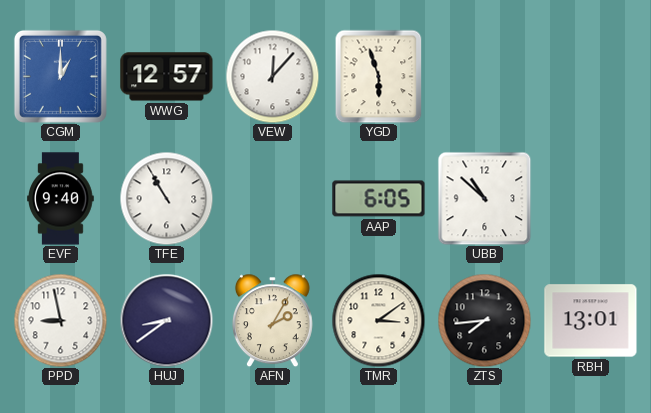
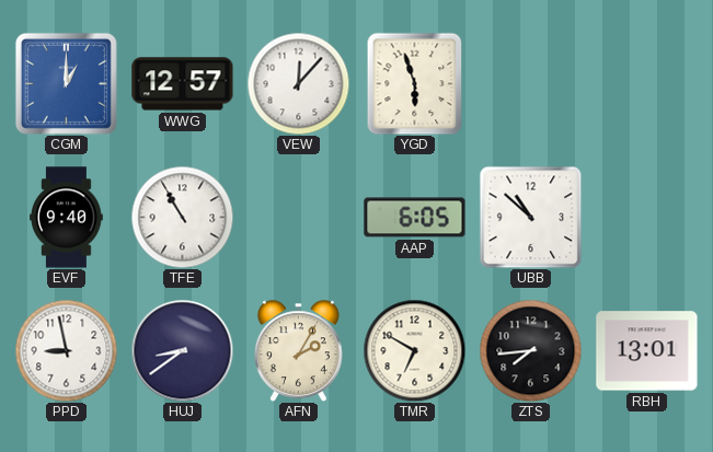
TMR: 3:09 -> 6:50 (414, 350)
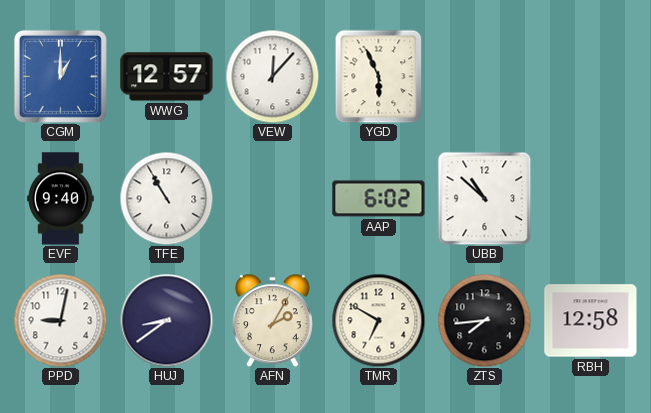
YGD: 5:57 -> 5:56 (379, 76)
AAP: 6:05 -> 6:02 (379, 199)
PPD: 8:58 -> 9:02 (60, 320)
RBH: 13:01 -> 12:58 (591, 321)
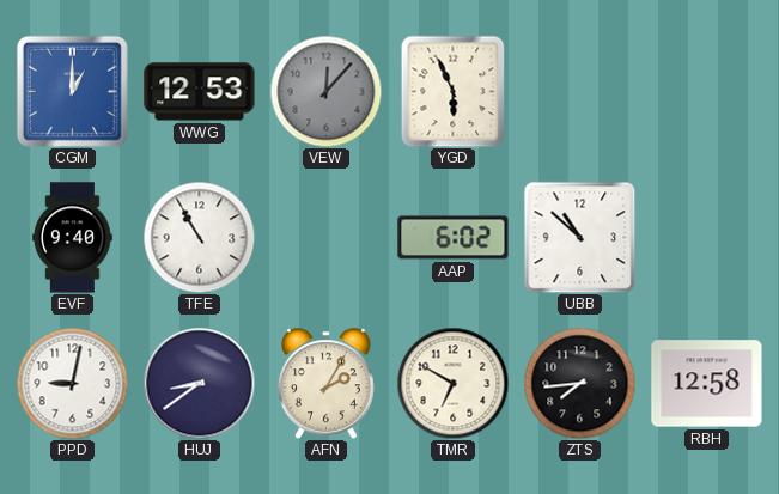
WWG: 12:57 -> 12:53 (200, 92)
VEW dial: white -> grey (325, 91)
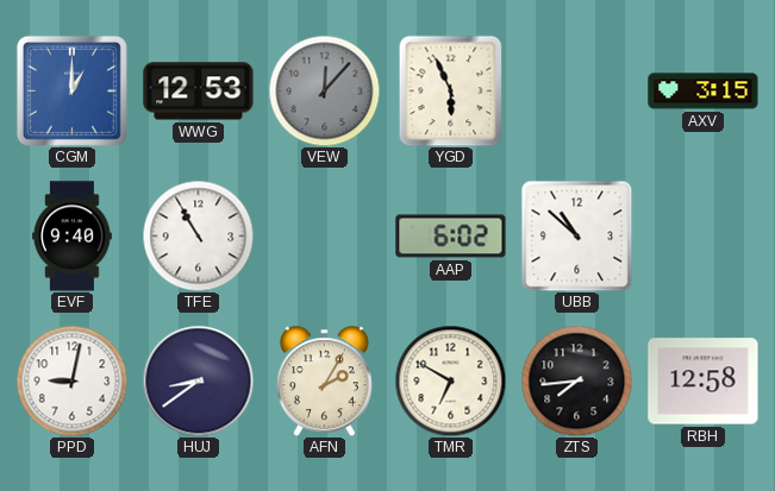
AXV: none -> 3:15 (704, 92)
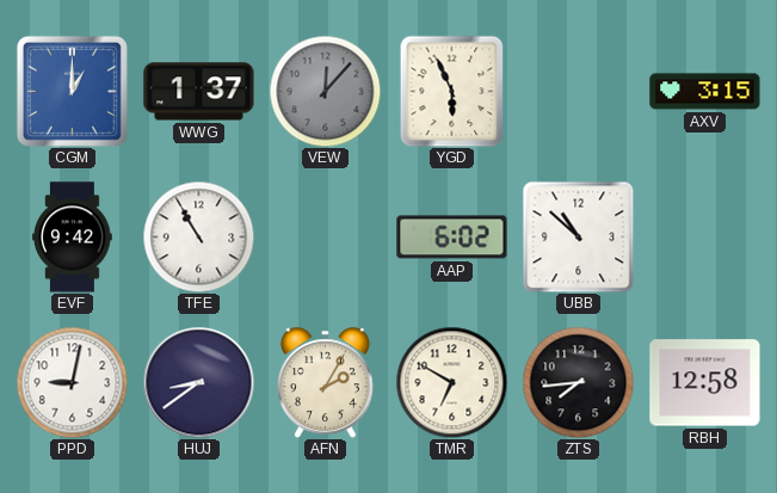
WWG: 12:53 -> 1:37 (199, 92)
EVF: 9:40 -> 9:42 (73, 238)
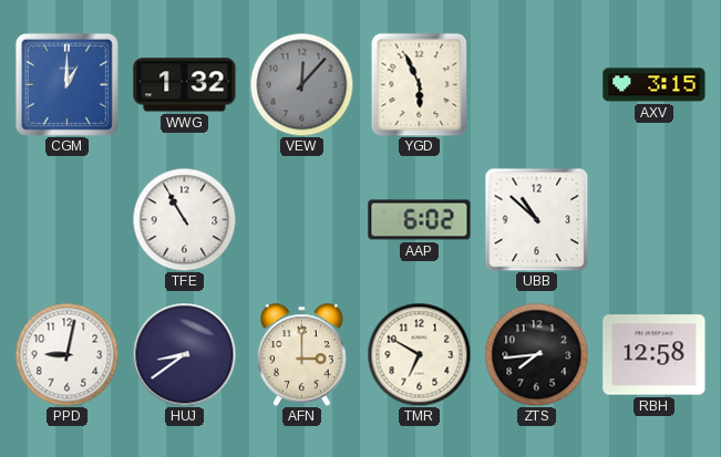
WWG: 1:37 -> 1:32 (185, 85)
EVF: 9:42 -> none (73, 238)
AFN: 2:05 -> 3:00 (301, 354)
